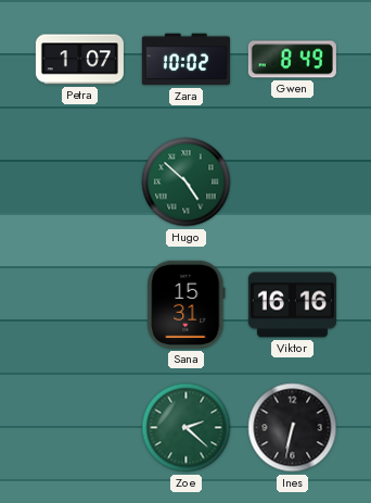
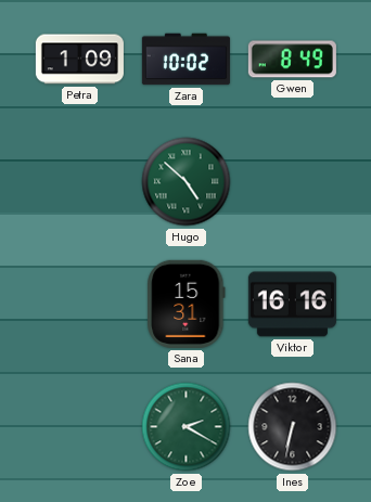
Petra: 1:07 -> 1:09 (79, 60)
Zoe: 2:22 -> 2:20 (187, 427)
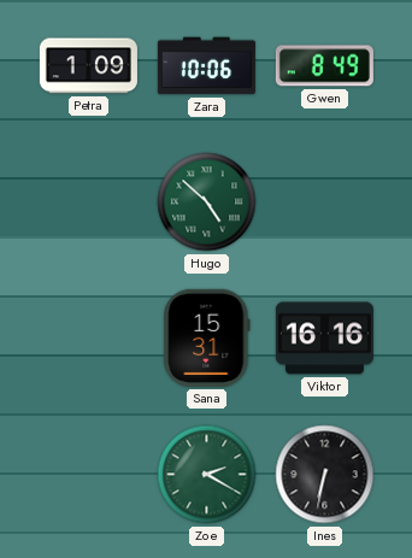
Zara: 10:02 -> 10:06 (206, 66)
